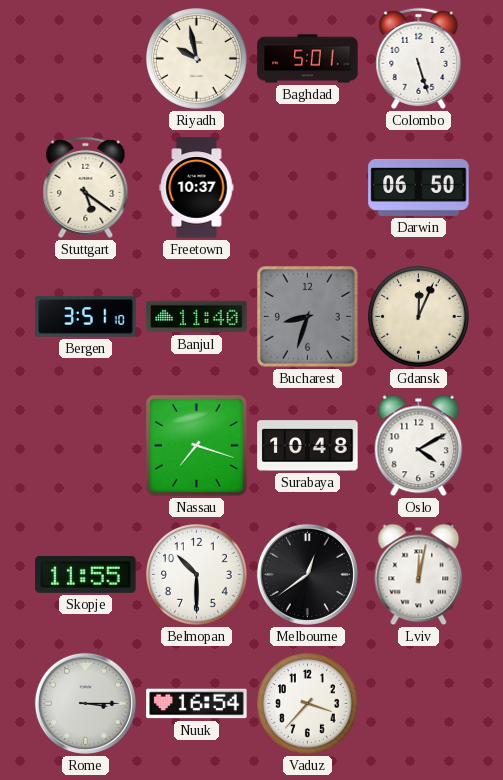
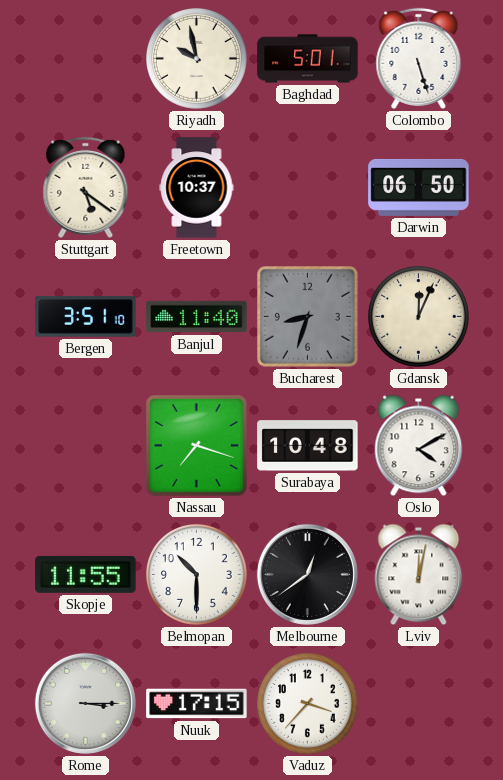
Nuuk: 16:54 -> 17:15 (197, 704)
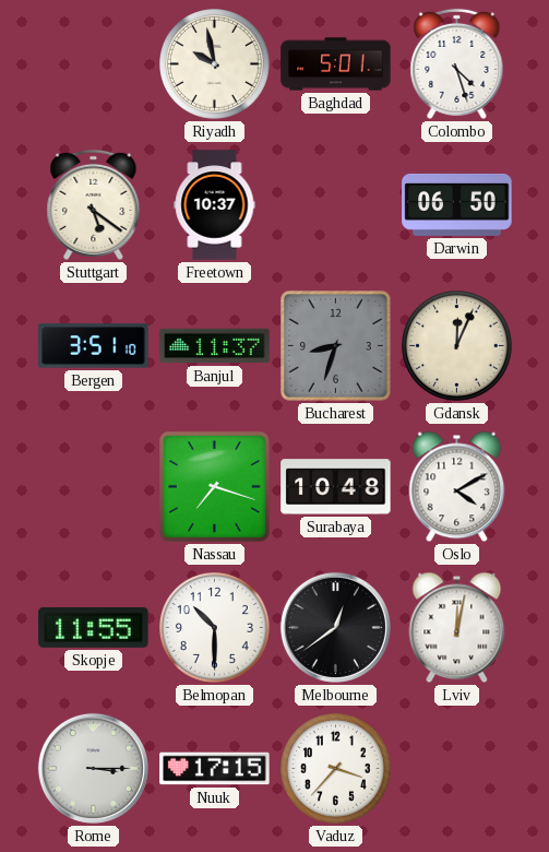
Colombo: 5:27 -> 4:27 (457, 63)
Banjul: 11:40 -> 11:37 (215, 346)
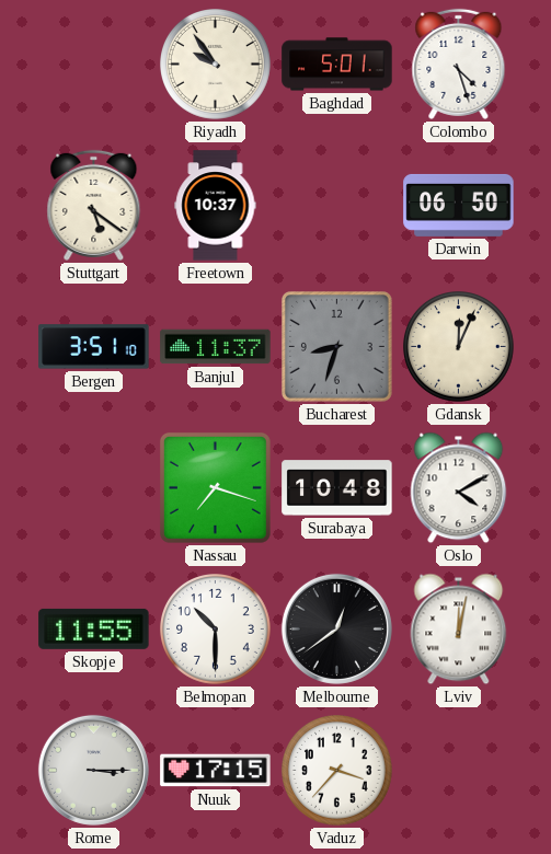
Riyadh: 9:58 -> 9:54 (216, 65)
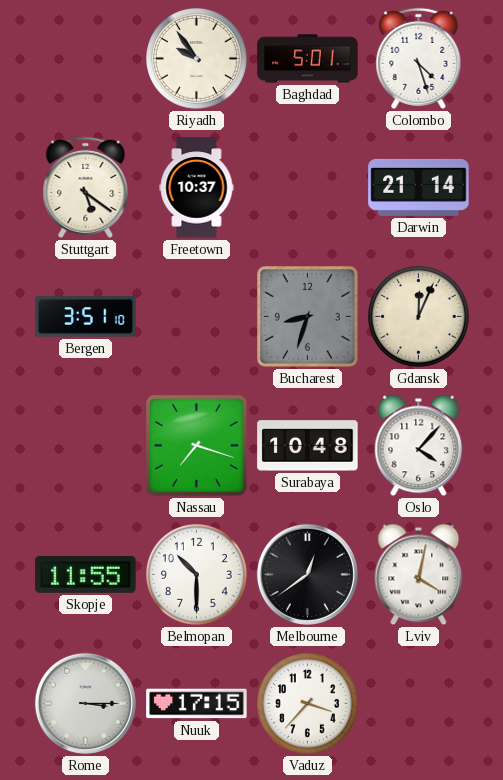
Darwin: 06:50 -> 21:14 (419, 187)
Banjul: 11:37 -> none (216, 347)
Oslo: 4:10 -> 4:07 (419, 446)
Lviv: 12:02 -> 4:02 (419, 575)
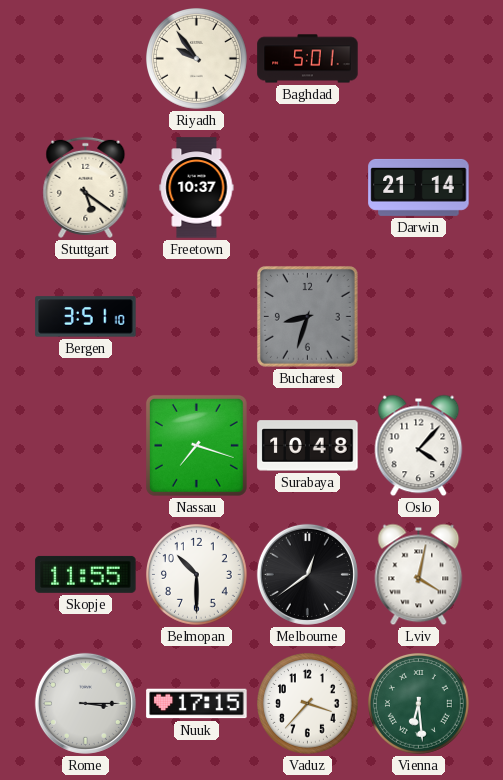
Colombo: 4:27 -> none (419, 58)
Gdansk: 12:04 -> none (419, 317)
Vienna: none -> 6:29 (419, 704)
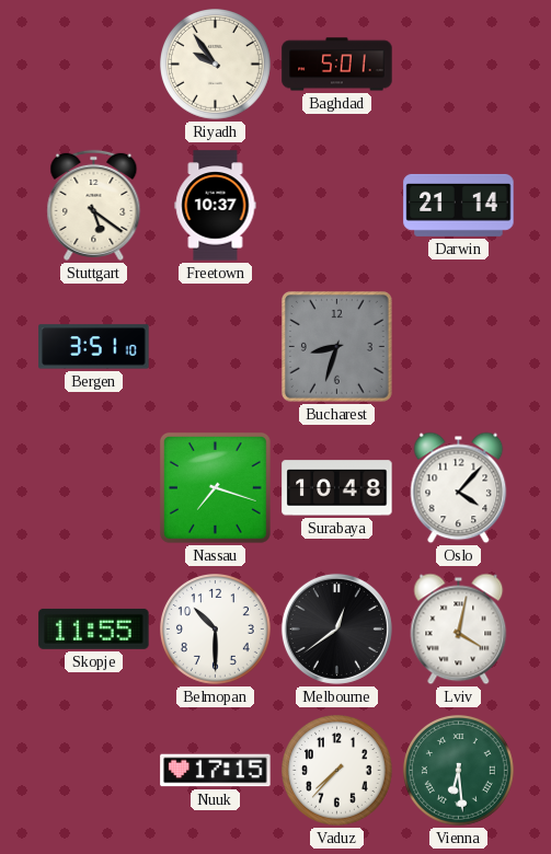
Rome: 3:15 -> none (85, 703)
Vaduz: 3:37 -> 7:37 (337, 771)
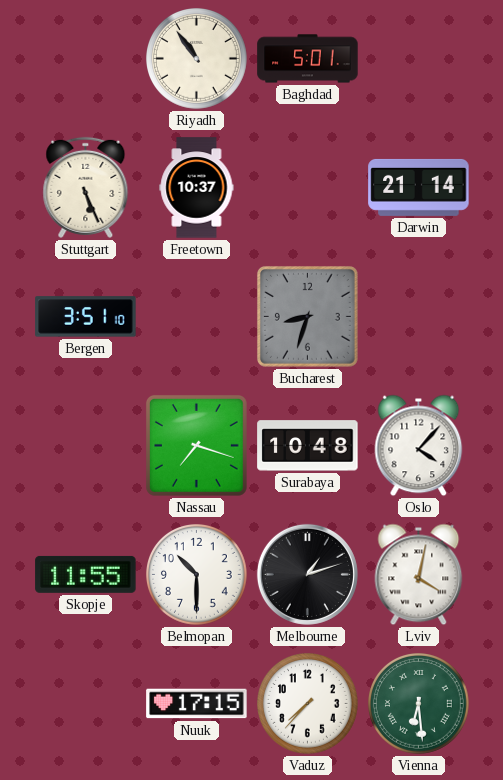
Riyadh: 9:54 -> 10:54 (197, 59)
Stuttgart: 5:21 -> 5:26 (86, 187)
Melbourne: 12:39 -> 1:12 (307, 574)
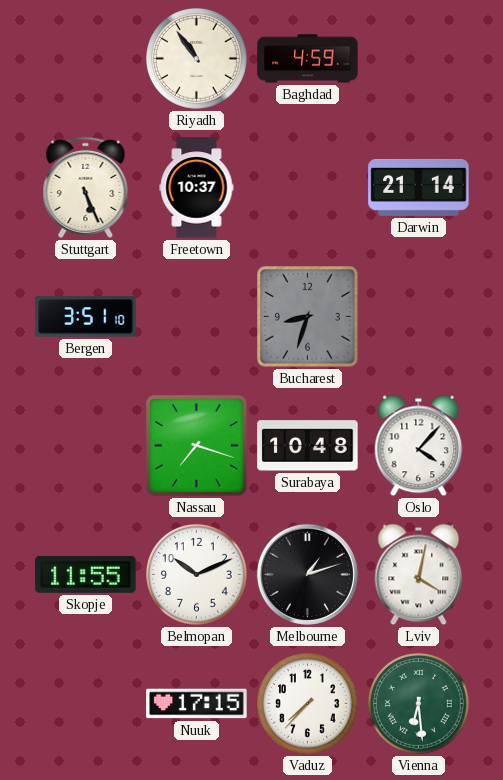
Baghdad: 5:01 -> 4:59 (308, 59)
Belmopan: 10:30 -> 10:11 (197, 575)
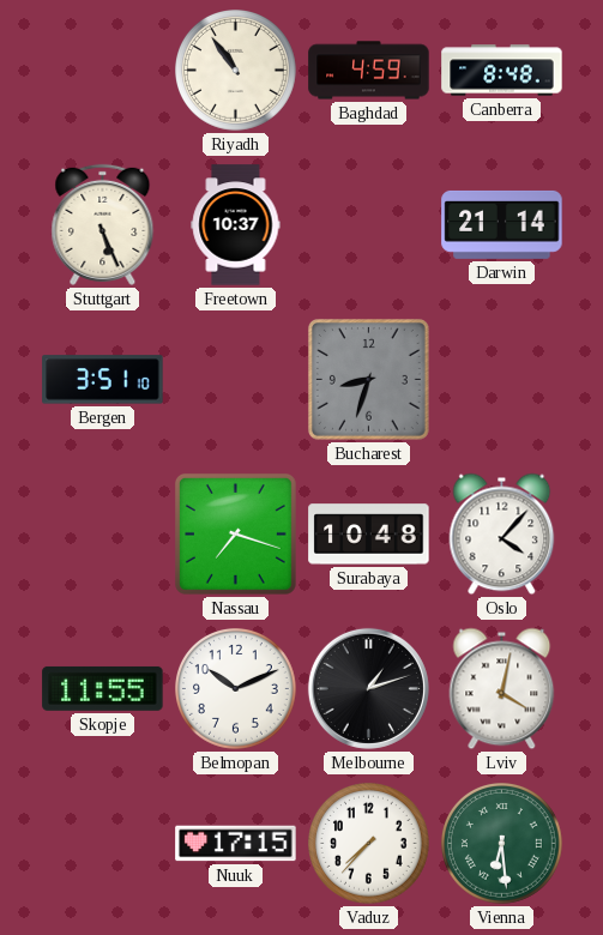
Canberra: none -> 8:48 (502, 71)
